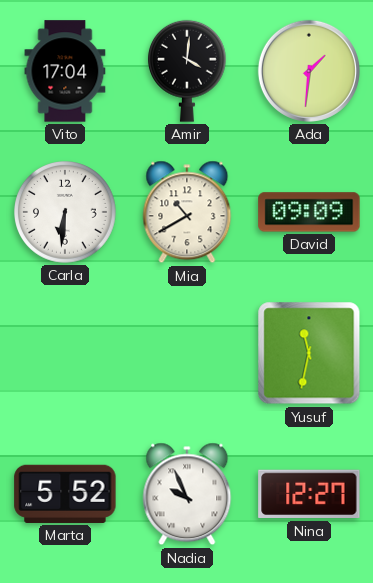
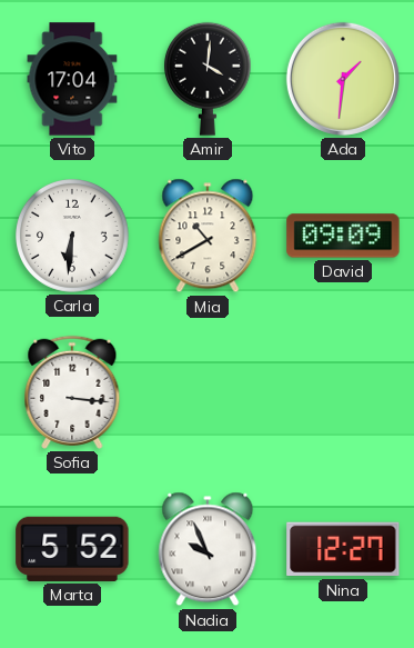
Sofia: none -> 3:16 (72, 392)
Yusuf: 11:32 -> none (309, 353)
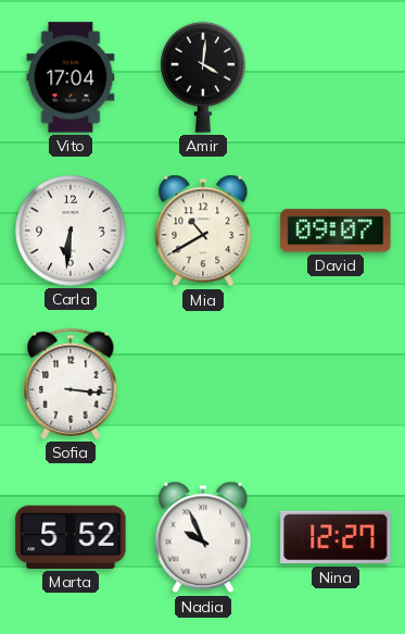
Ada: 1:31 -> none (343, 79)
David: 09:09 -> 09:07 (336, 231)
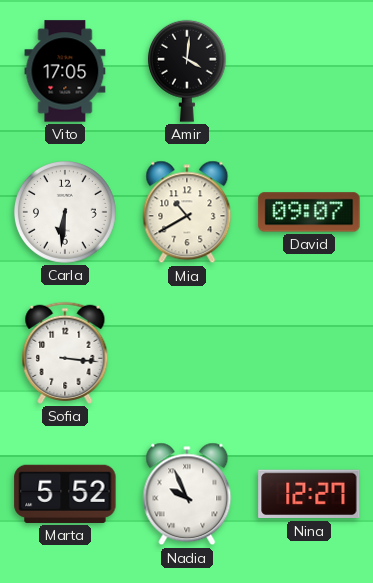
Vito: 17:04 -> 17:05 (65, 71)
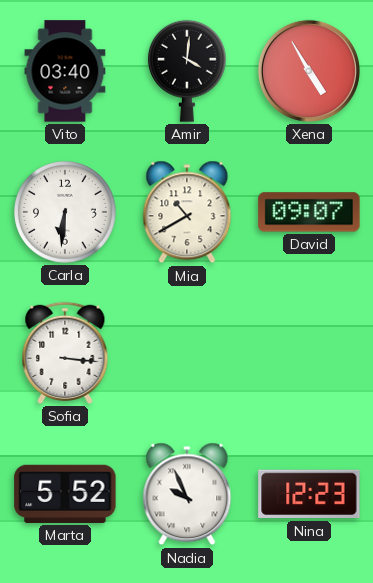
Vito: 17:05 -> 03:40 (65, 71)
Xena: none -> 4:55 (309, 71)
Nina: 12:27 -> 12:23 (309, 494)
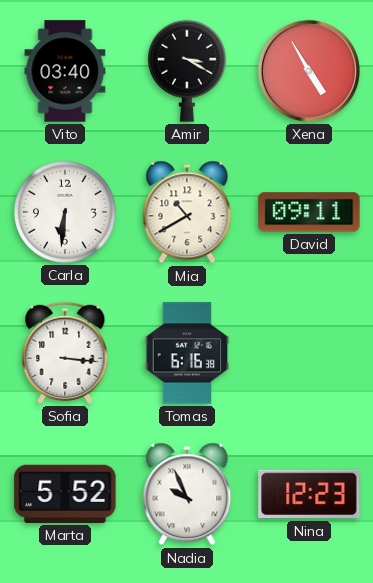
Amir: 4:01 -> 3:20 (187, 71)
David: 09:07 -> 09:11 (309, 212)
Tomas: none -> 6:16 (187, 353)
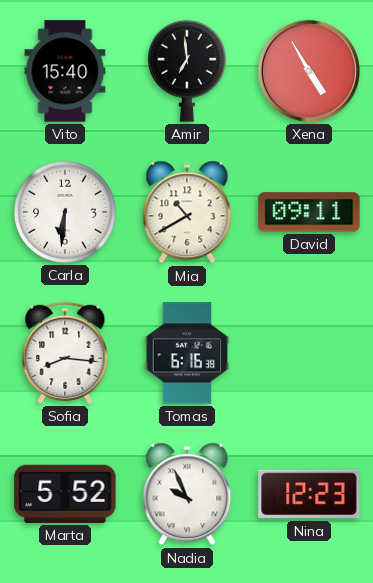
Vito: 03:40 -> 15:40 (65, 71)
Amir: 3:20 -> 6:59 (187, 71)
Sofia: 3:16 -> 8:16 (65, 353)
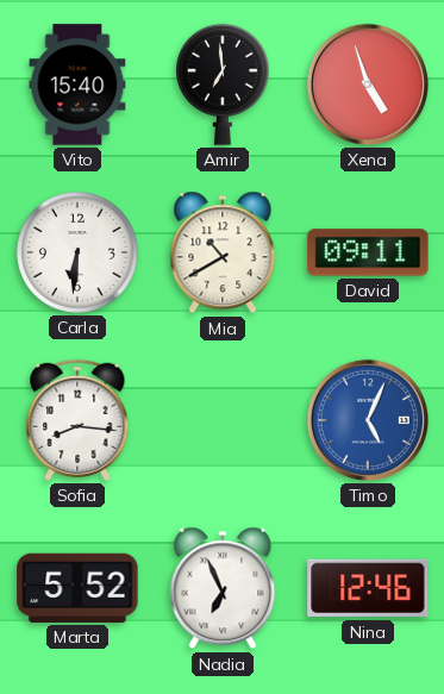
Xena: 4:55 -> 4:57 (368, 85)
Tomas: 6:16 -> none (187, 353)
Timo: none -> 5:04 (368, 420)
Nadia: 9:56 -> 6:56 (223, 588)
Nina: 12:23 -> 12:46 (368, 588)
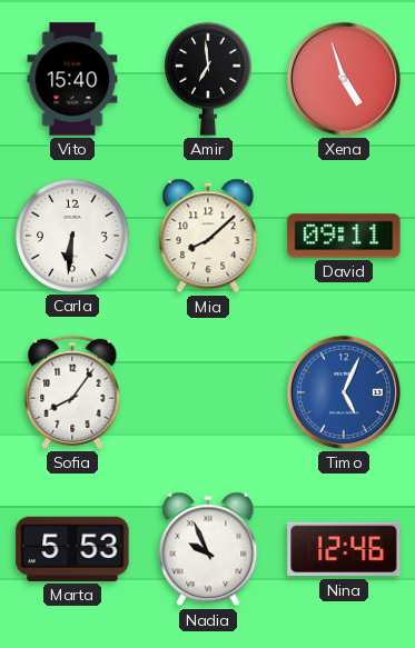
Mia: 10:40 -> 8:08 (208, 236)
Sofia: 8:16 -> 8:06 (72, 392)
Marta: 5:52 -> 5:53 (72, 549)
Nadia: 6:56 -> 9:56 (208, 549)
